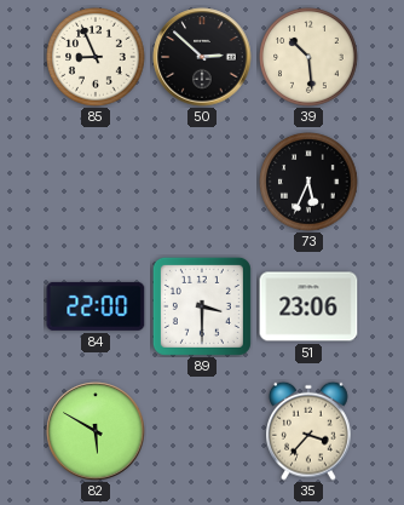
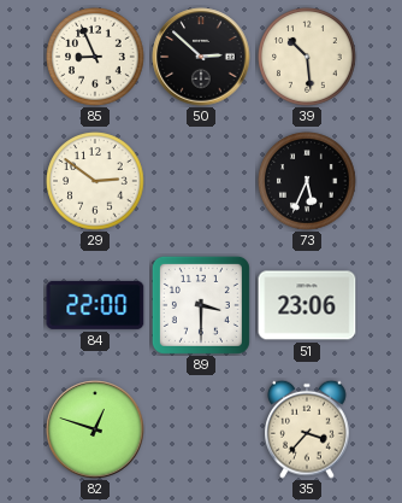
29: none -> 2:51 (95, 181)
82: 5:50 -> 12:48 (95, 429)
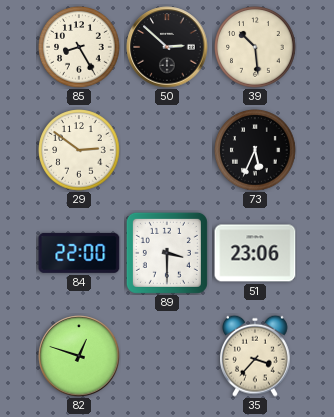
85: 8:56 -> 8:25 (79, 47)
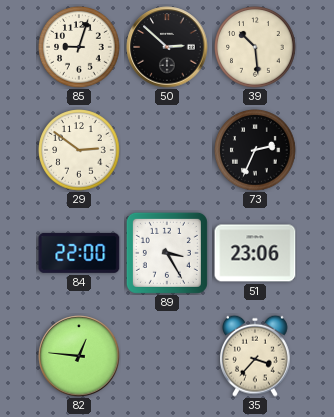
85: 8:25 -> 9:03 (79, 47)
73: 5:34 -> 2:34 (255, 150)
89: 3:30 -> 3:25 (167, 253)
82: 12:48 -> 12:46 (79, 356)
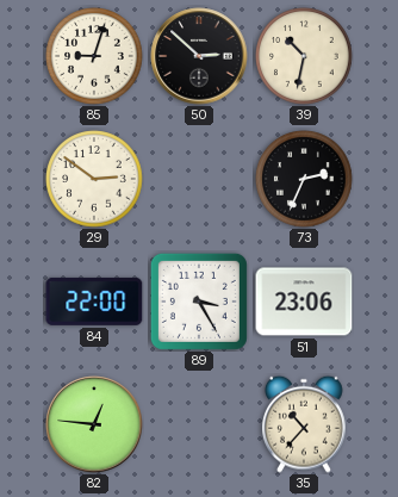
39: 10:29 -> 10:32 (304, 56)
35: 3:37 -> 10:37 (305, 424)
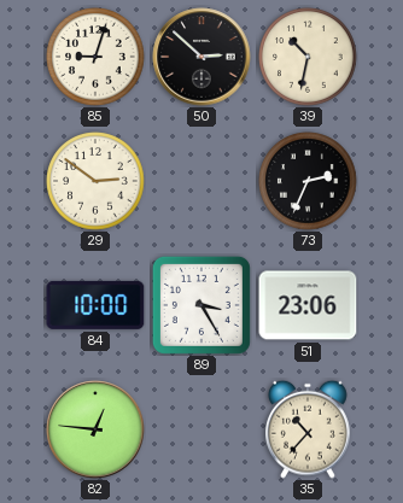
84: 22:00 -> 10:00 (95, 305)
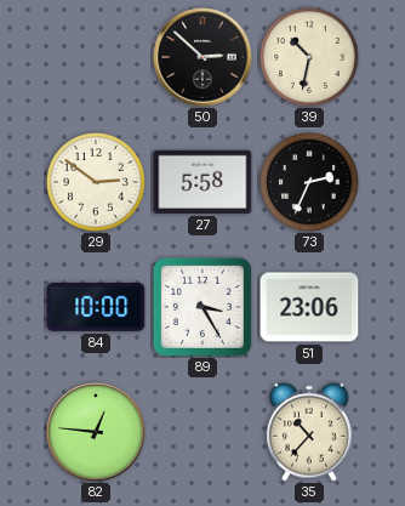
85: 9:03 -> none (95, 57)
27: none -> 5:58 (202, 182)
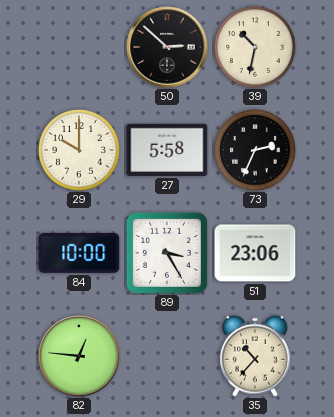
29: 2:51 -> 10:00 (79, 150)
